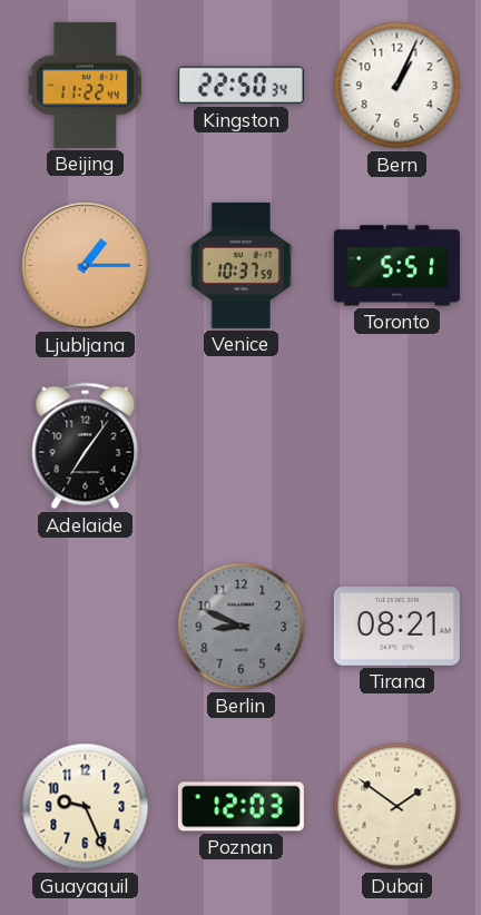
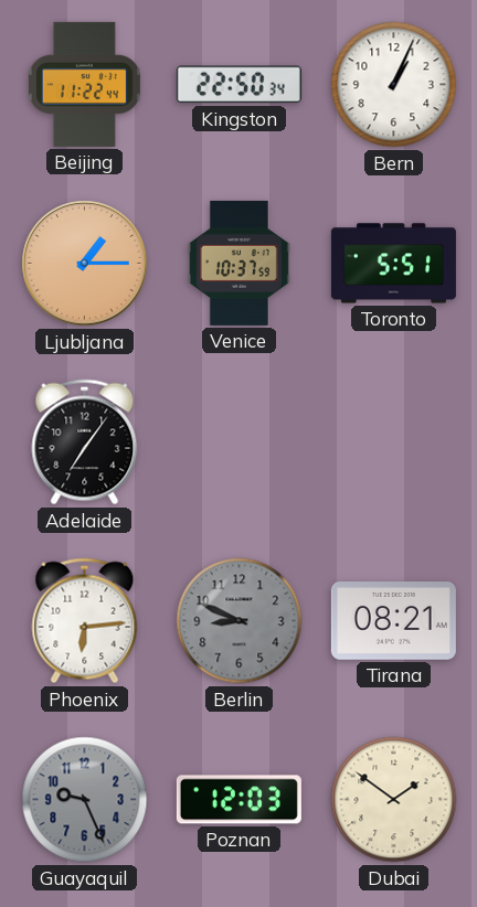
Phoenix: none -> 6:14 (85, 621)
Guayaquil dial: cream -> grey (85, 800)
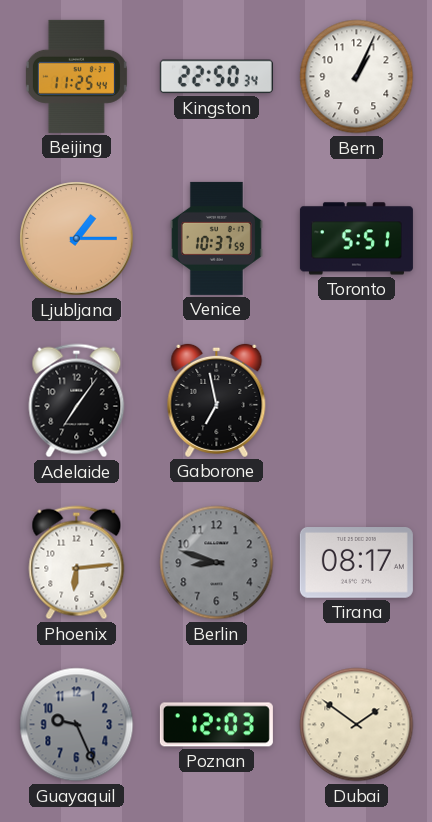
Beijing: 11:22 -> 11:25 (76, 76)
Gaborone: none -> 6:58 (217, 400)
Berlin: 8:49 -> 8:48 (217, 563)
Tirana: 08:21 -> 08:17 (356, 563)
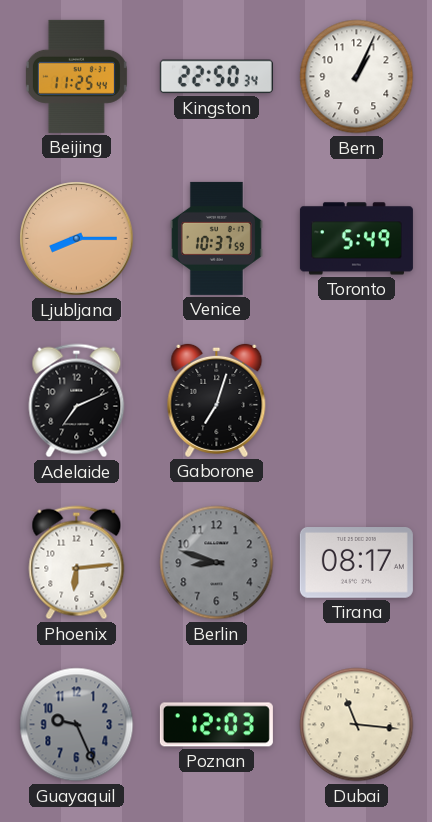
Ljubljana: 1:15 -> 8:15 (77, 239)
Toronto: 5:51 -> 5:49 (356, 239)
Adelaide: 7:06 -> 7:11 (77, 401)
Gaborone: 6:58 -> 7:03 (217, 400)
Dubai: 1:51 -> 11:16 (357, 725)
